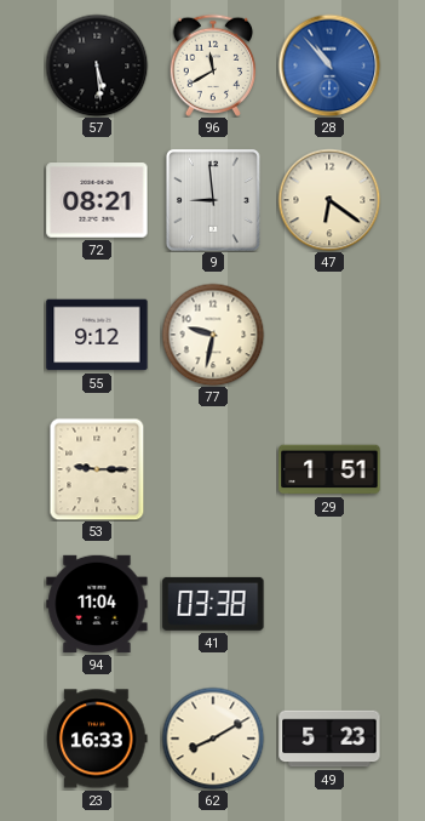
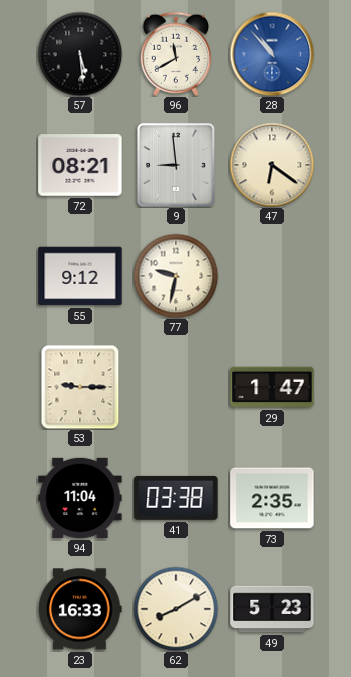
29: 1:51 -> 1:47 (272, 387)
73: none -> 2:35 (272, 498)
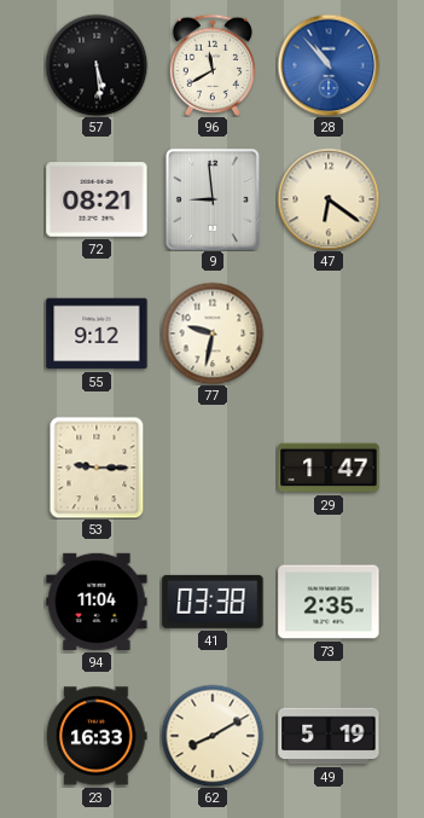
49: 5:23 -> 5:19 (329, 736)
